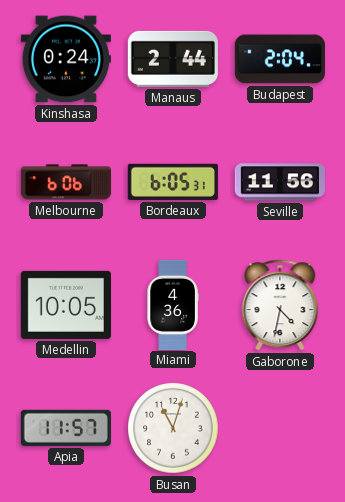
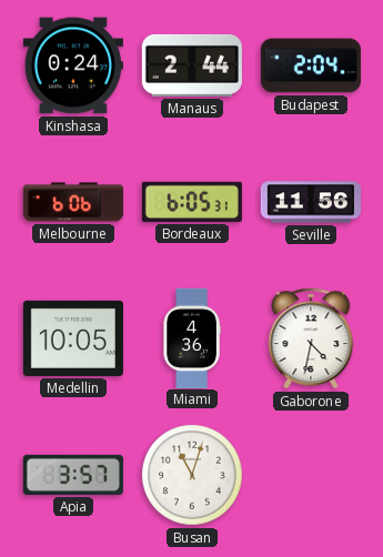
Apia: 11:57 -> 3:57 (73, 475)
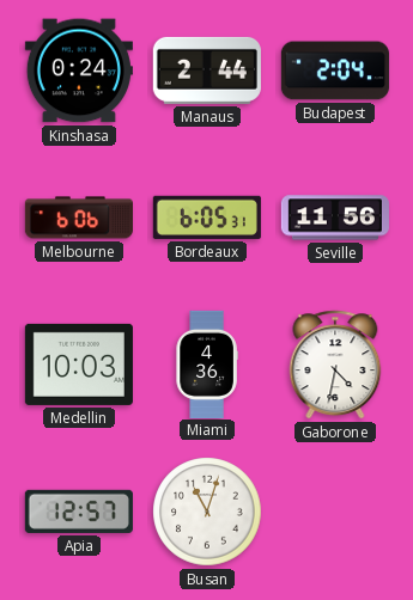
Medellin: 10:05 -> 10:03 (79, 365)
Apia: 3:57 -> 12:57 (79, 512)
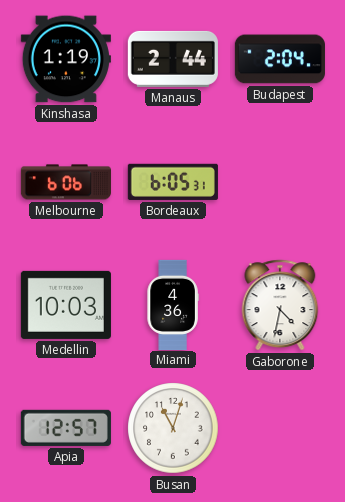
Kinshasa: 0:24 -> 1:19 (66, 59)
Seville: 11:56 -> none (335, 218)
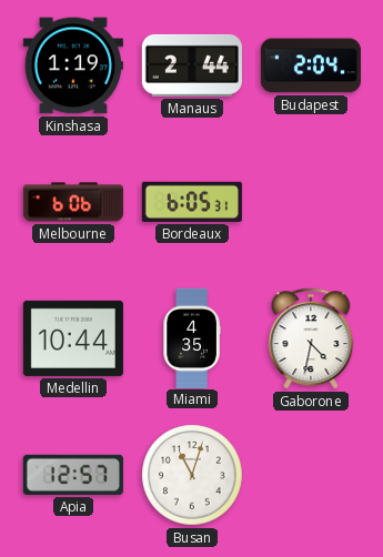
Medellin: 10:03 -> 10:44 (73, 338)
Miami: 4:36 -> 4:35 (192, 337)
